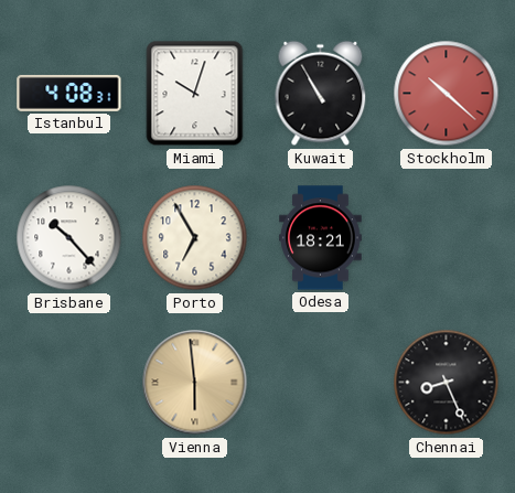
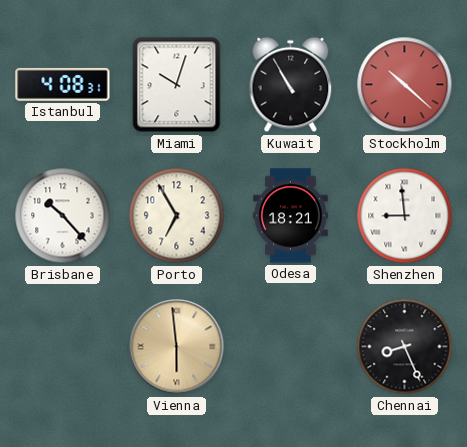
Shenzhen: none -> 8:59 (405, 216)
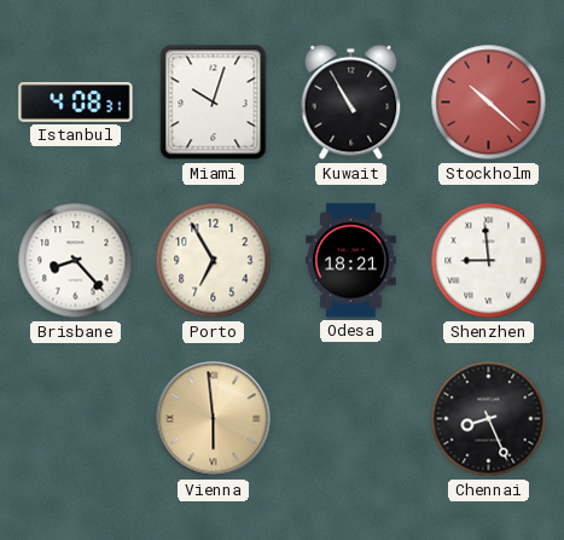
Brisbane: 10:23 -> 8:23 (76, 261)
